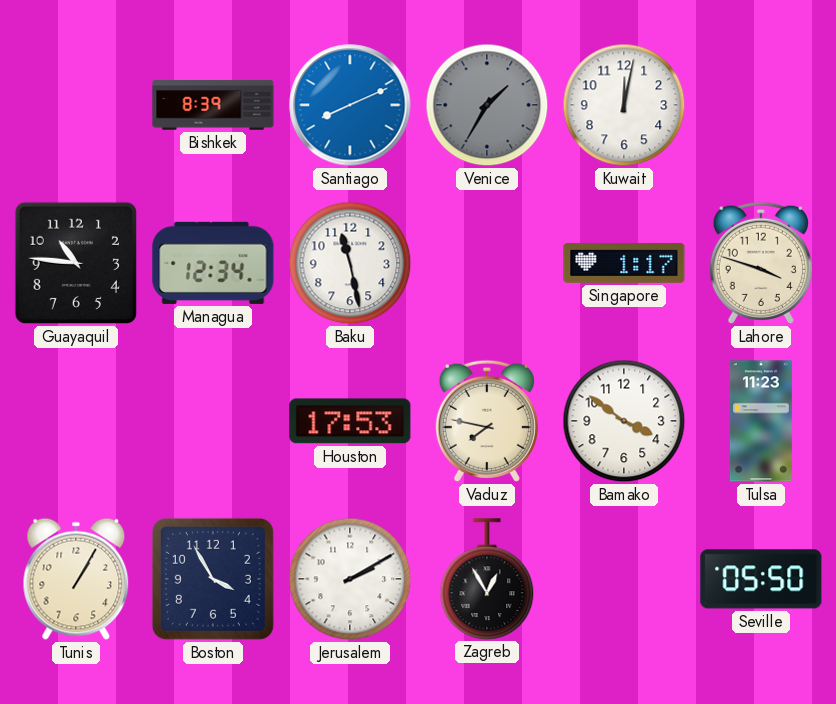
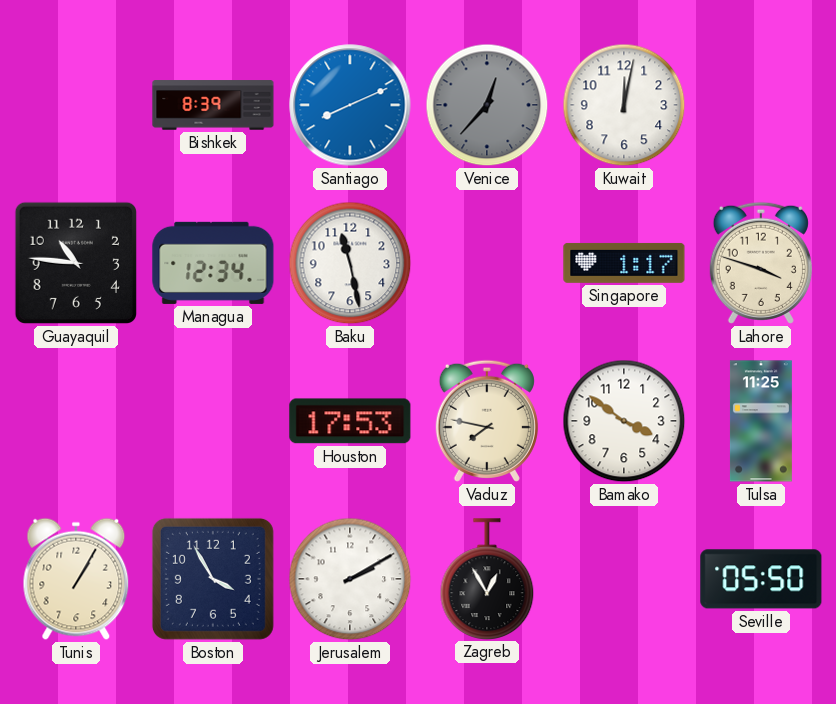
Venice: 1:35 -> 12:37 (487, 105)
Tulsa: 11:23 -> 11:25 (761, 421)
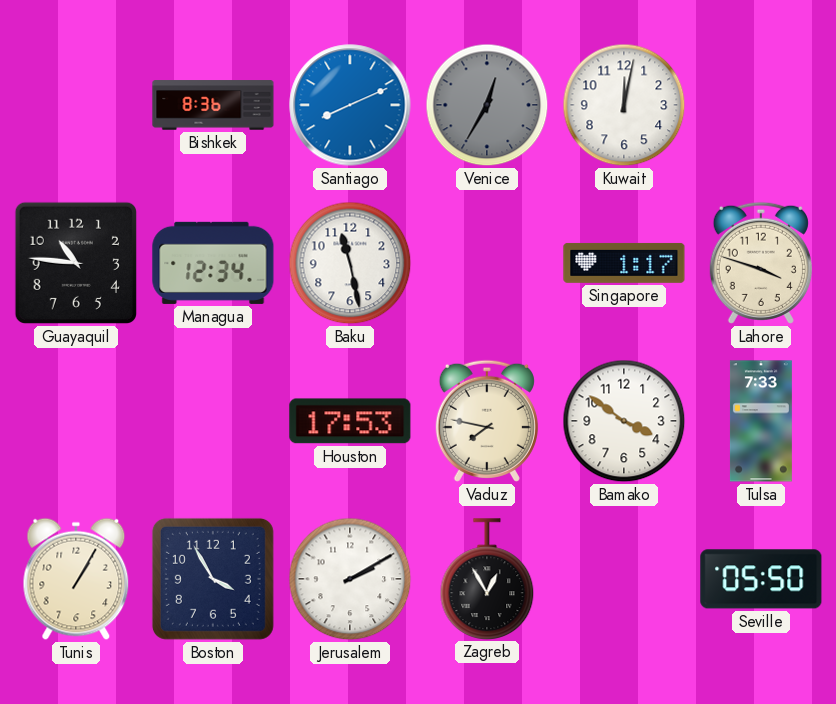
Bishkek: 8:39 -> 8:36 (213, 105)
Venice: 12:37 -> 12:35 (487, 105)
Tulsa: 11:25 -> 7:33 (761, 421)
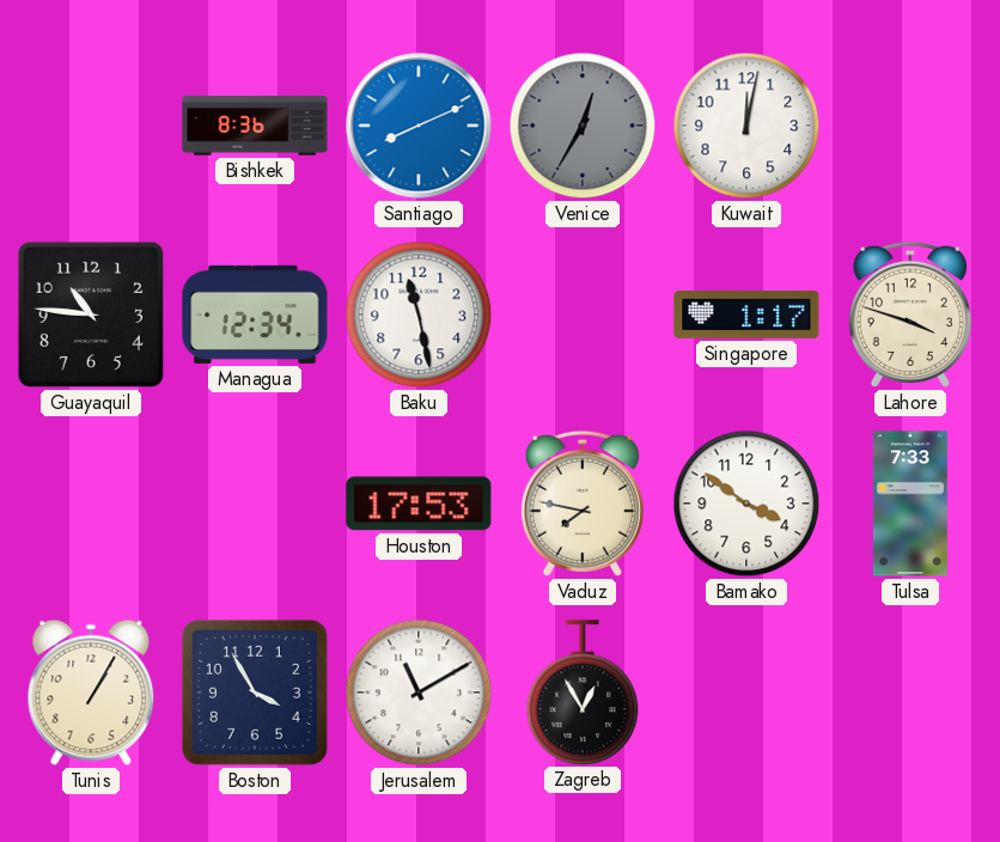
Jerusalem: 2:10 -> 11:10 (419, 692)
Seville: 05:50 -> none (761, 579)
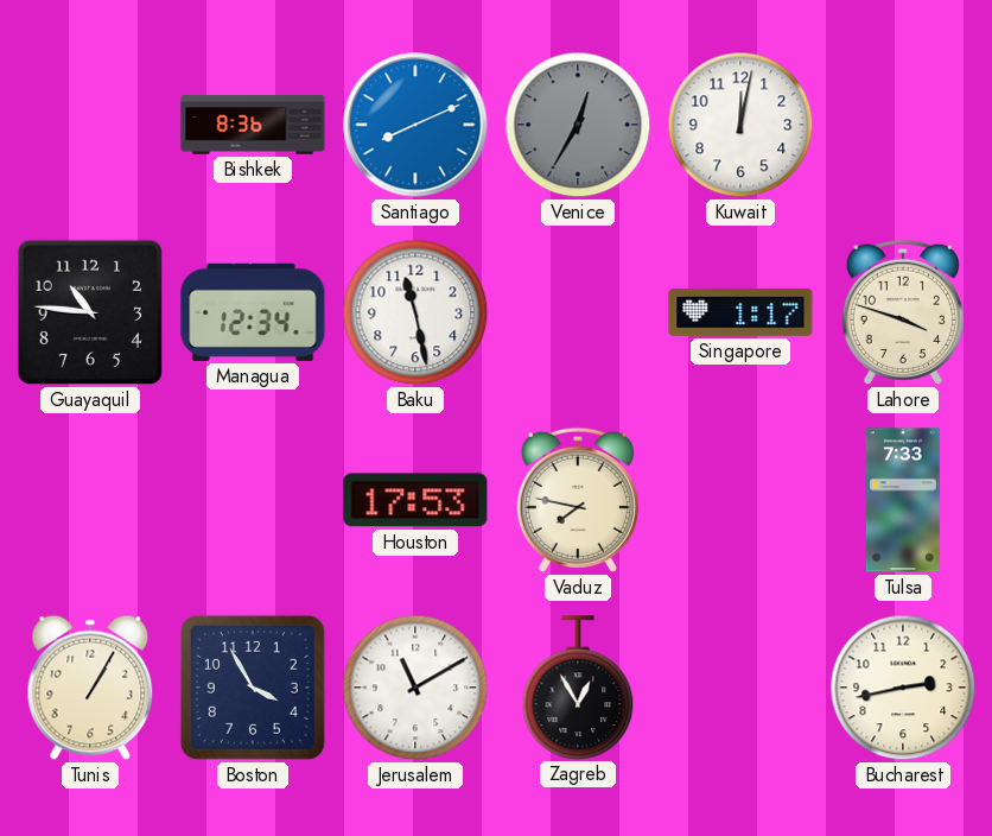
Bamako: 3:51 -> none (746, 504)
Bucharest: none -> 2:43 (903, 688)
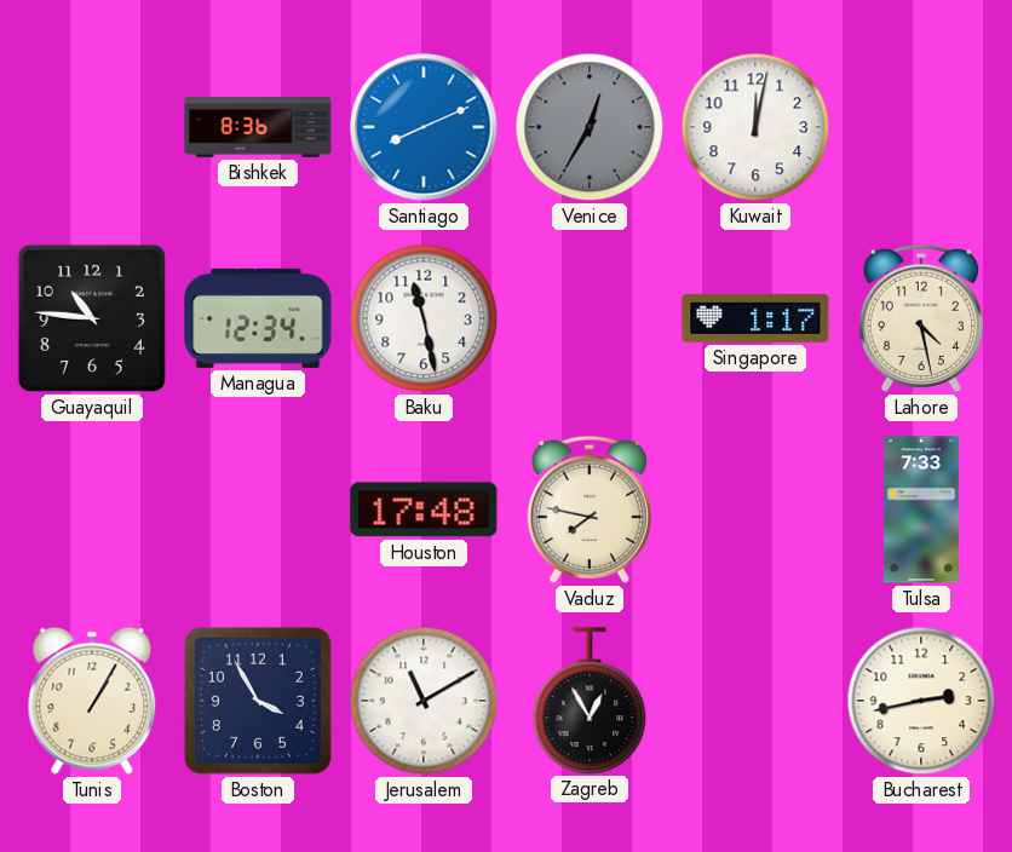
Lahore: 3:48 -> 4:28 (921, 318)
Houston: 17:53 -> 17:48 (424, 510)
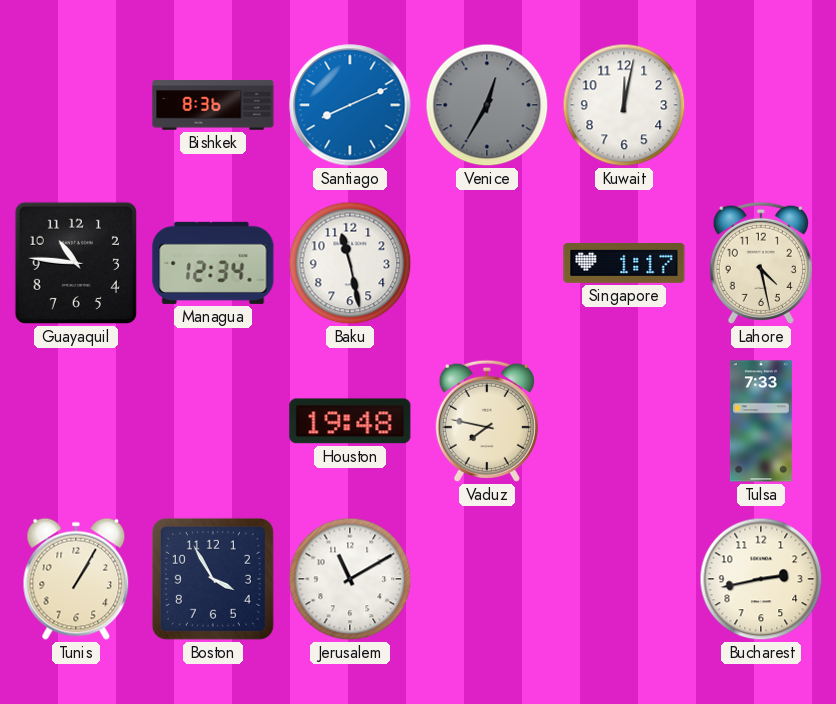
Houston: 17:48 -> 19:48 (350, 421)
Zagreb: 12:55 -> none (590, 701)
